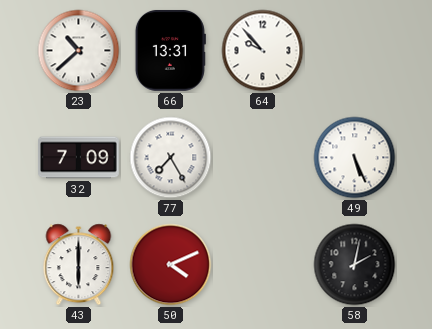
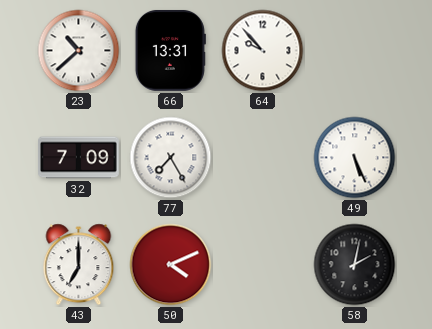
43: 6:00 -> 7:00 (79, 265)
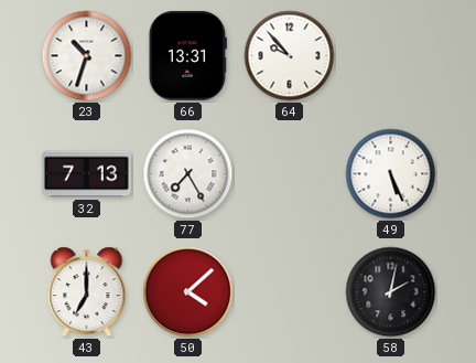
23: 10:38 -> 10:33 (87, 56)
32: 7:09 -> 7:13 (87, 174)
50: 4:11 -> 4:08 (188, 292)
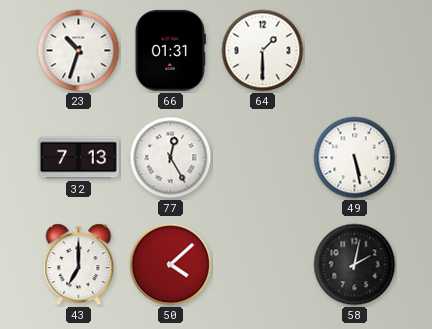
66: 13:31 -> 01:31 (170, 50)
64: 9:53 -> 1:30 (263, 51)
77: 7:25 -> 12:25 (171, 158)
49: 5:26 -> 5:28 (355, 158)
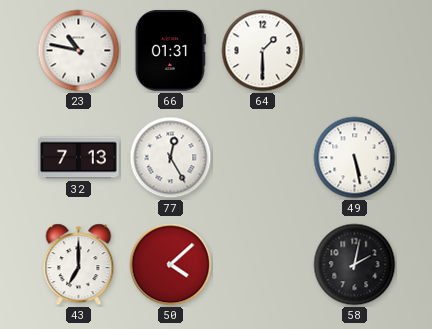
23: 10:33 -> 10:47 (79, 51)
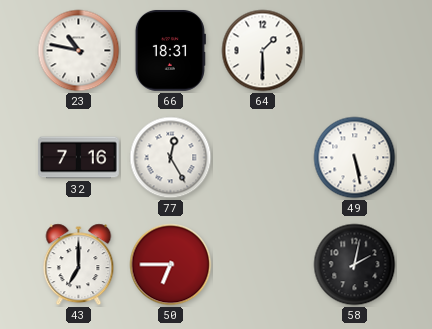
66: 01:31 -> 18:31 (170, 50)
32: 7:13 -> 7:16 (79, 158)
50: 4:08 -> 6:45 (171, 265)
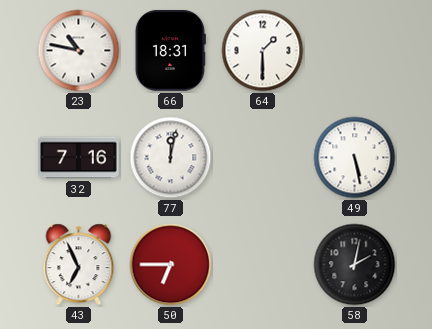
77: 12:25 -> 12:02 (171, 158)
43: 7:00 -> 6:56 (79, 265)
